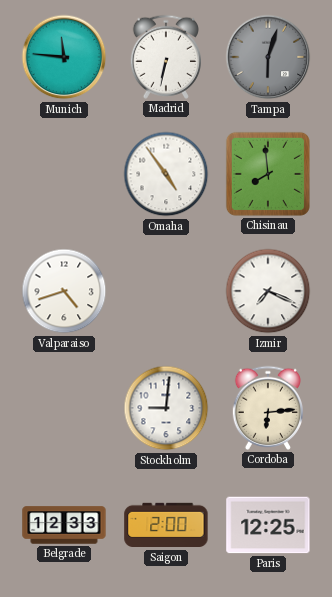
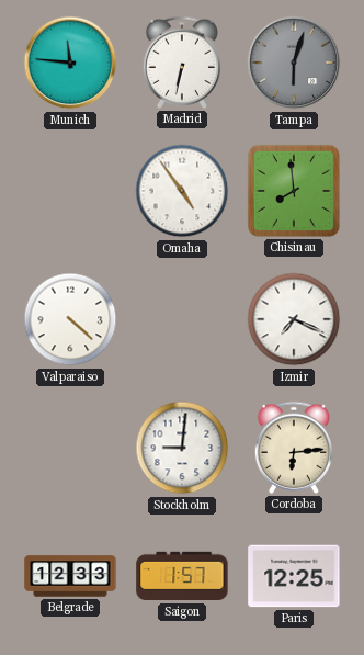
Valparaiso: 4:42 -> 4:22 (70, 319)
Saigon: 2:00 -> 1:57 (182, 576)
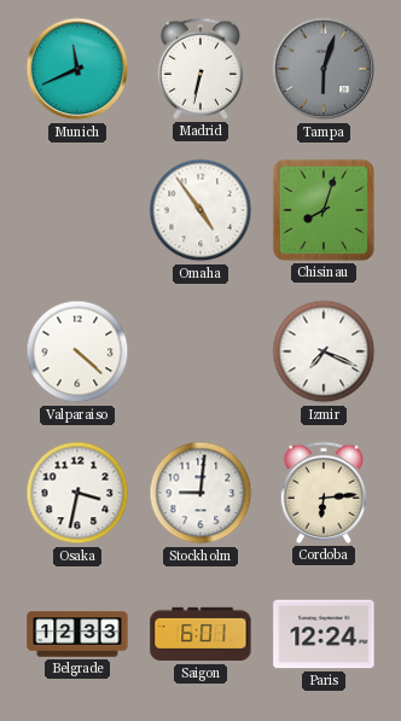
Munich: 11:46 -> 11:41 (77, 69)
Chisinau: 7:59 -> 8:03 (324, 210)
Osaka: none -> 3:32 (77, 493)
Saigon: 1:57 -> 6:01 (200, 634)
Paris: 12:25 -> 12:24 (324, 634)
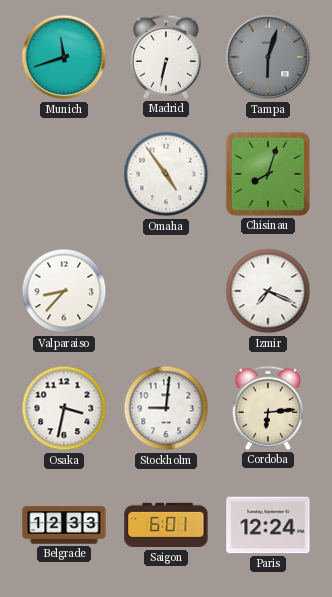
Munich: 11:41 -> 11:42 (64, 57)
Valparaiso: 4:22 -> 8:37 (64, 291)
